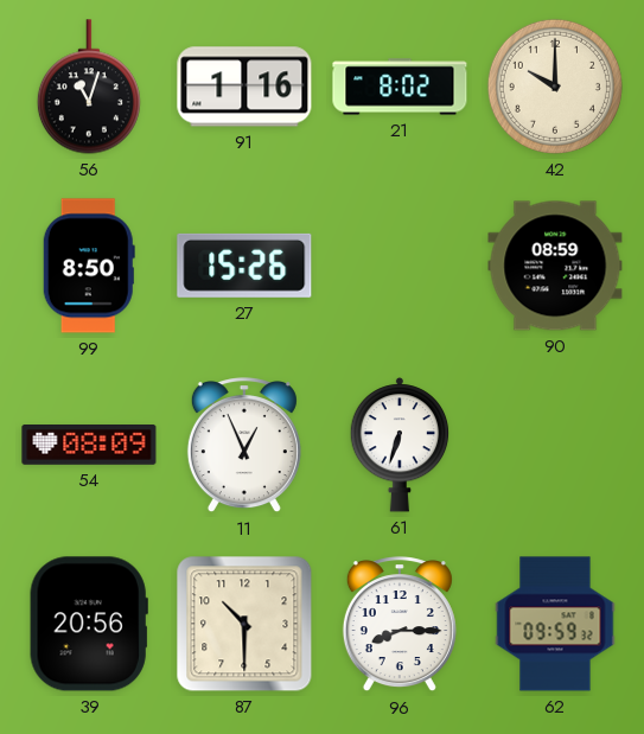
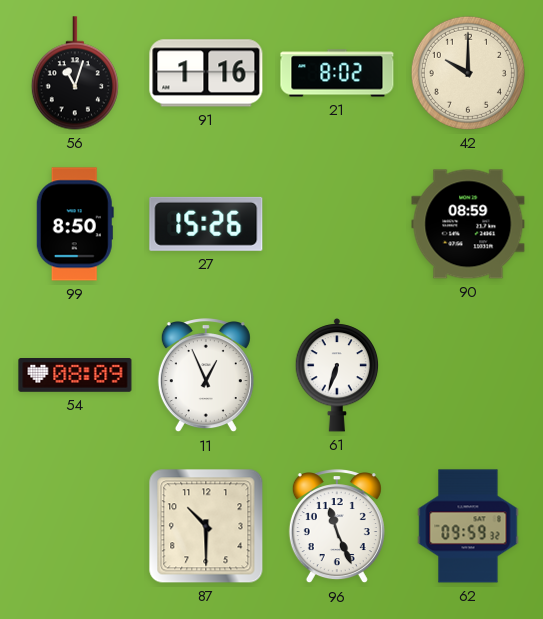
39: 20:56 -> none (89, 624)
96: 8:15 -> 11:26 (337, 527)
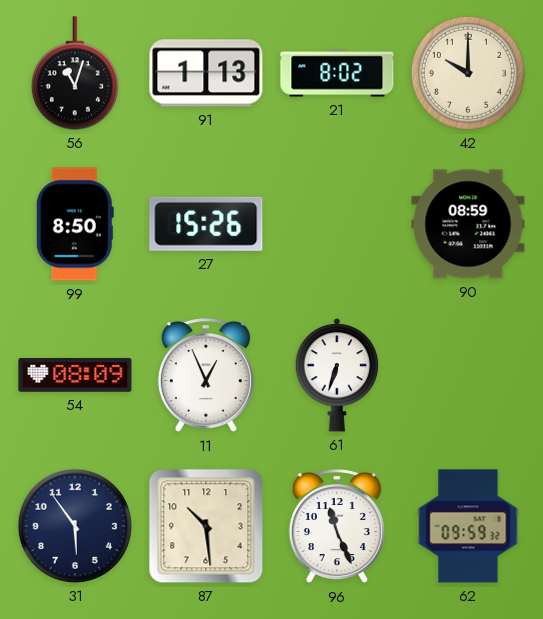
91: 1:16 -> 1:13 (206, 73)
31: none -> 5:54 (75, 526)
87: 10:30 -> 10:29 (206, 526)
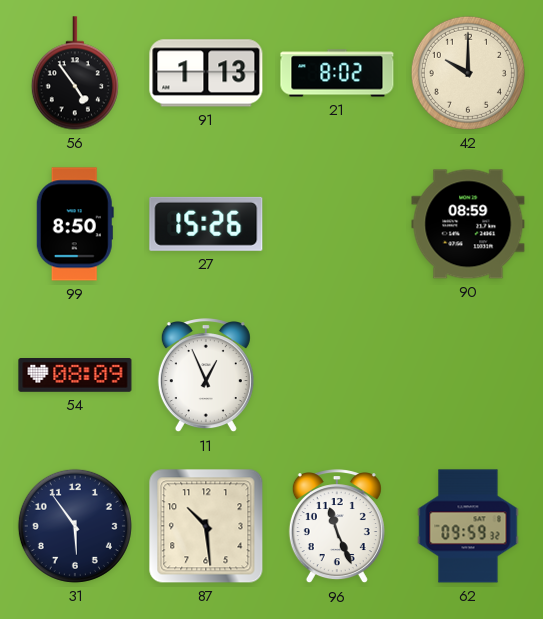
56: 11:03 -> 4:54 (75, 73)
61: 6:33 -> none (337, 375)
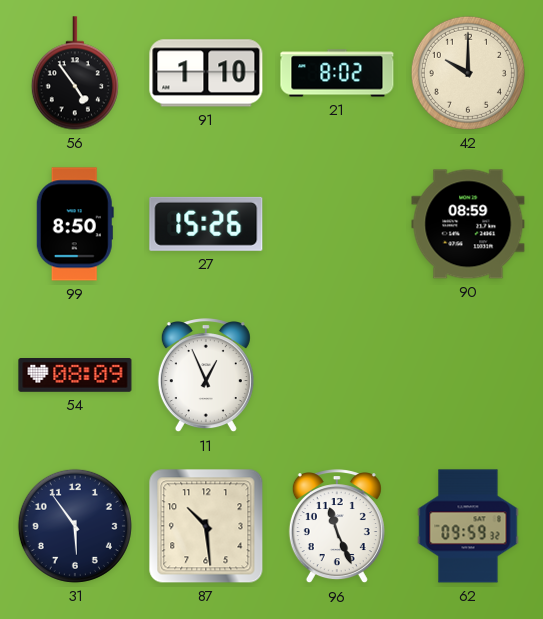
91: 1:13 -> 1:10 (206, 73)
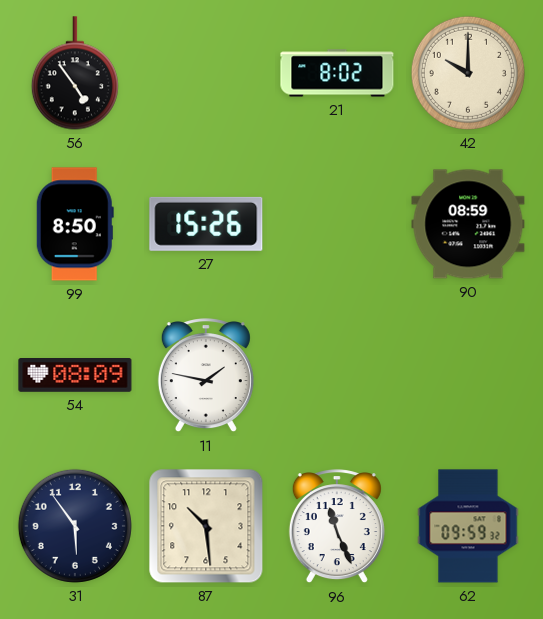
91: 1:10 -> none (206, 73)
11: 12:56 -> 1:47 (206, 376)
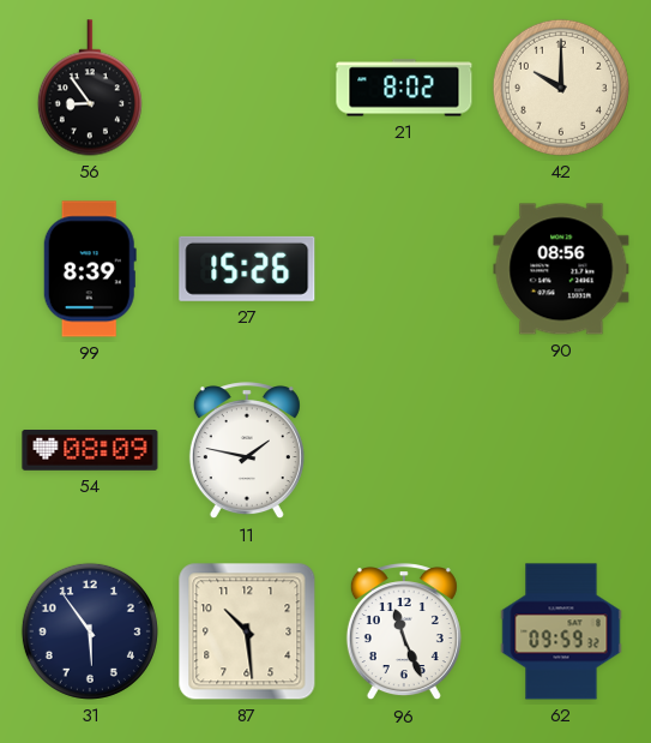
56: 4:54 -> 8:54 (90, 88)
99: 8:50 -> 8:39 (90, 269)
90: 08:59 -> 08:56 (561, 269)
